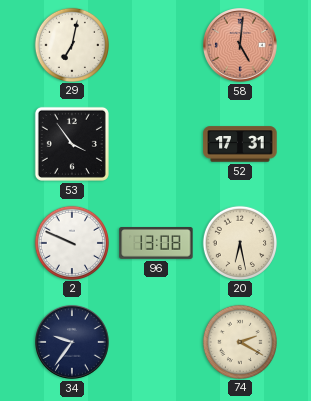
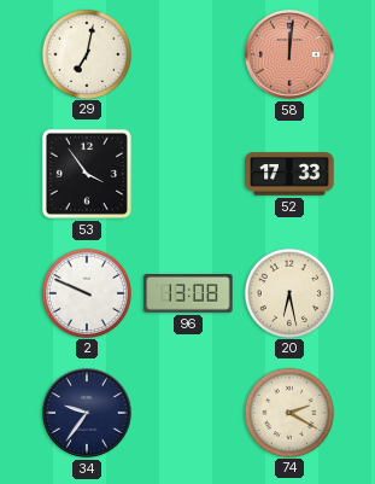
58: 5:01 -> 12:01 (291, 56)
52: 17:31 -> 17:33 (289, 174)
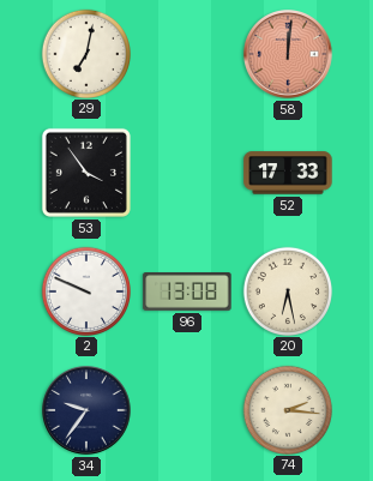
74: 2:20 -> 2:16 (287, 409)
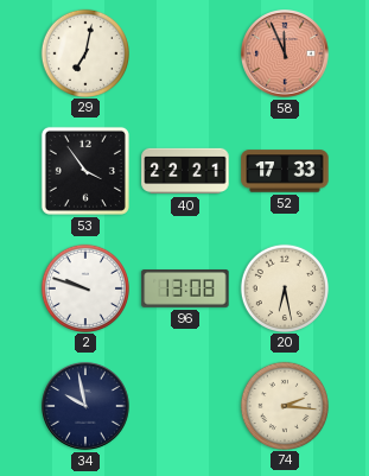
58: 12:01 -> 11:56 (286, 55)
40: none -> 22:21 (185, 171)
2: 9:49 -> 9:48 (84, 287)
34: 9:36 -> 9:58 (87, 407)
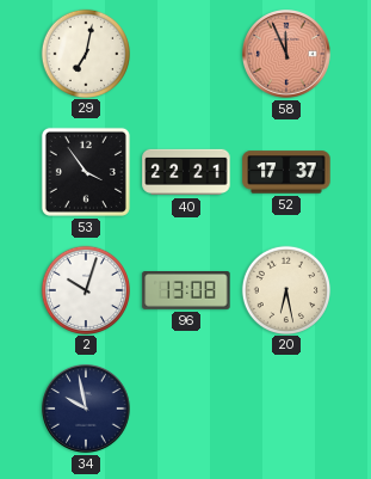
52: 17:33 -> 17:37 (286, 172)
2: 9:48 -> 10:03 (85, 289)
74: 2:16 -> none (284, 405)
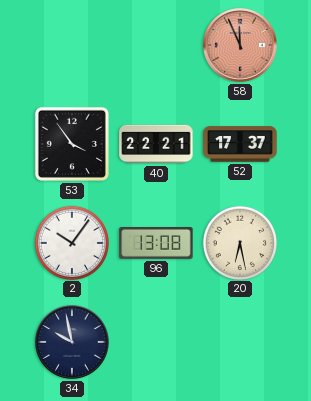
29: 7:02 -> none (85, 53)
2: 10:03 -> 10:06 (71, 242)
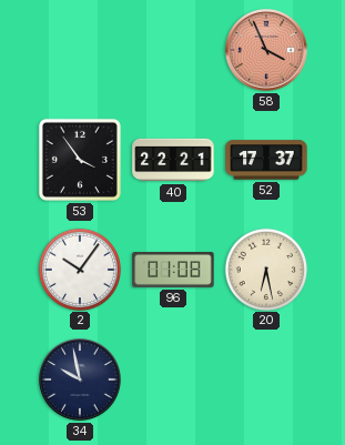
58: 11:56 -> 3:56 (267, 51)
96: 13:08 -> 01:08 (173, 271)
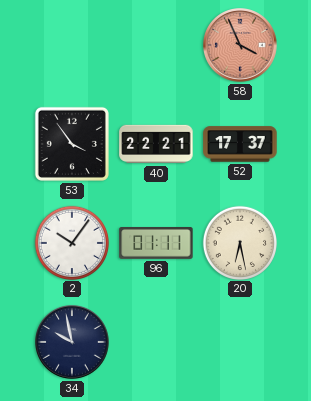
96: 01:08 -> 01:11 (156, 244)
